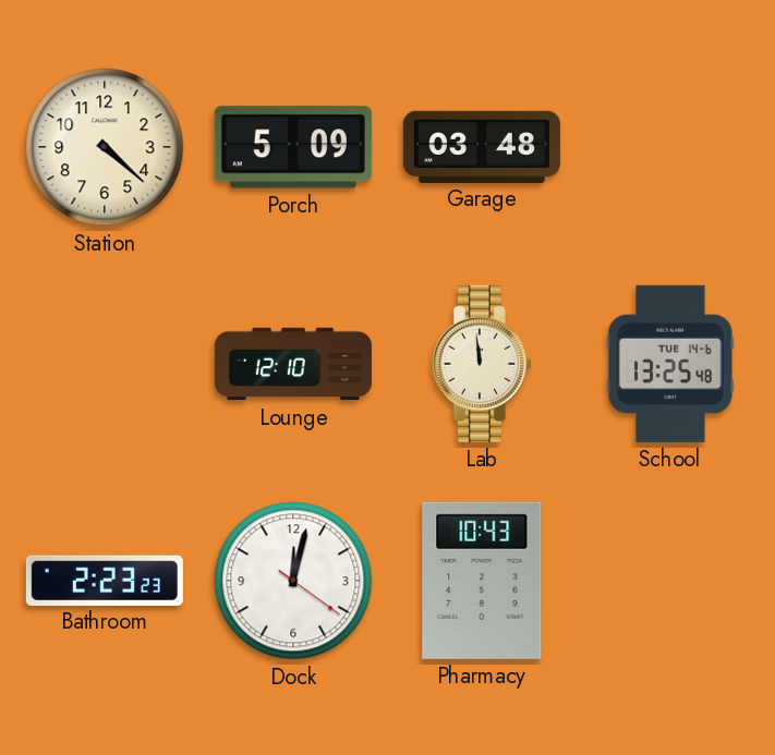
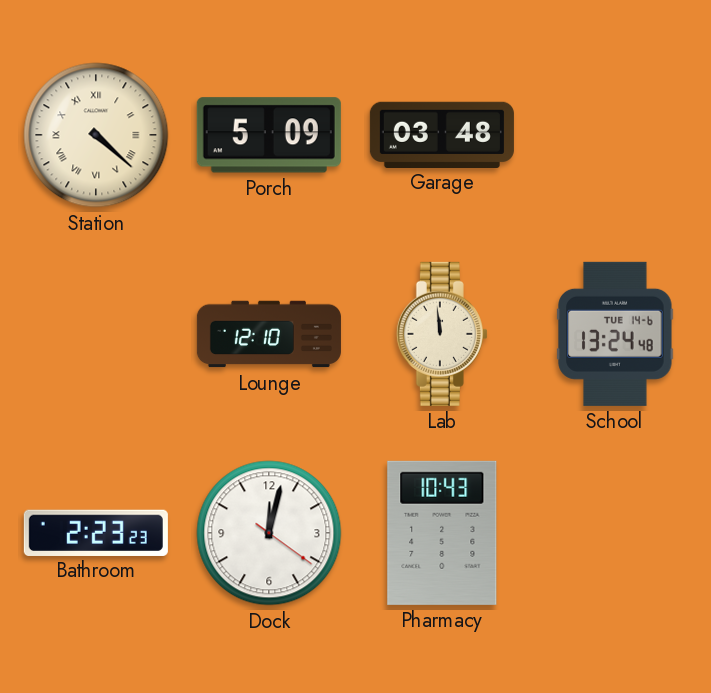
Station numerals: Arabic -> Roman (96, 135)
School: 13:25 -> 13:24 (615, 334)
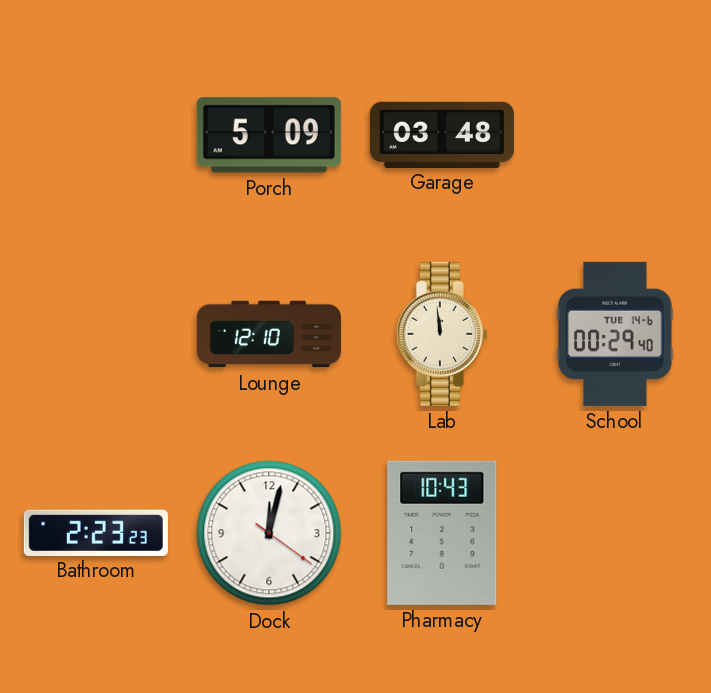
Station: 4:22 -> none (96, 135)
School: 13:24 -> 00:29 (615, 334)
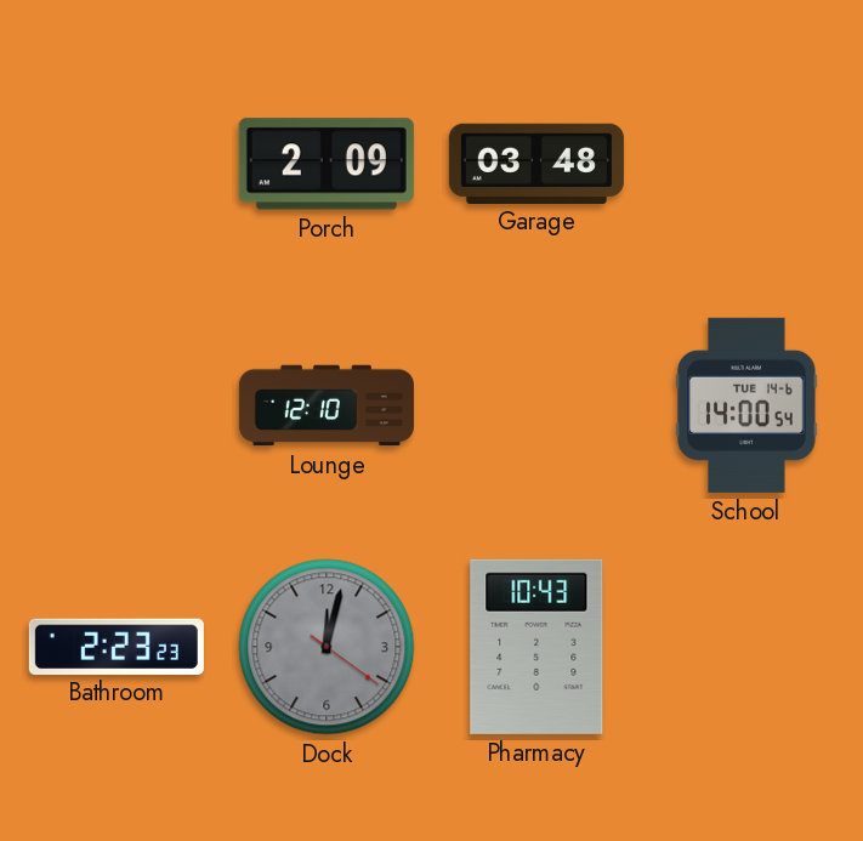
Porch: 5:09 -> 2:09 (327, 164)
Lab: 11:59 -> none (442, 334)
School: 00:29 -> 14:00 (746, 405)
Dock dial: white -> grey (327, 647)
